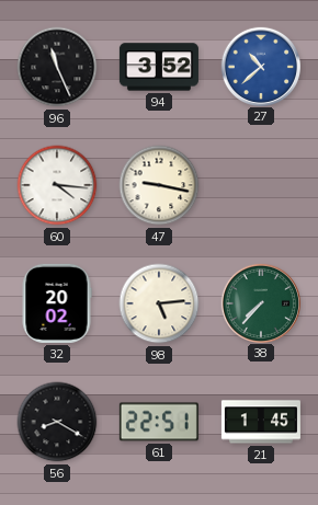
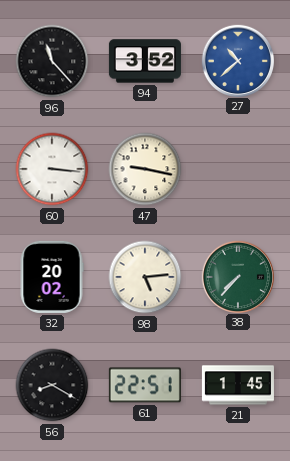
96: 11:26 -> 11:23 (52, 61)
60: 4:16 -> 3:16 (52, 169)
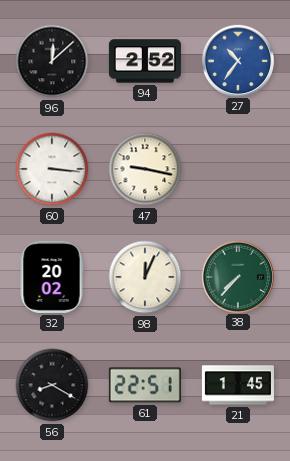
96: 11:23 -> 12:08 (52, 61)
94: 3:52 -> 2:52 (145, 61)
27: 10:38 -> 10:36 (237, 60)
98: 5:14 -> 12:04 (145, 277)
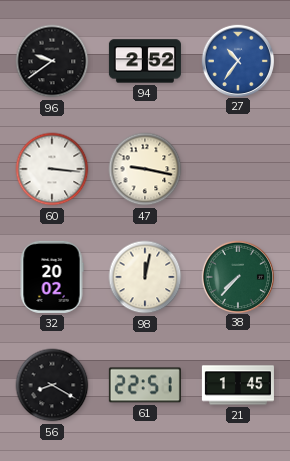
96: 12:08 -> 9:39 (52, 61)
98: 12:04 -> 12:02 (145, 277)
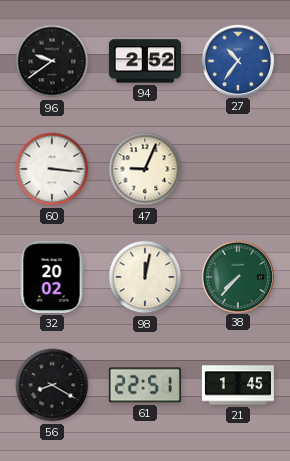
47: 9:17 -> 9:04 (145, 169)
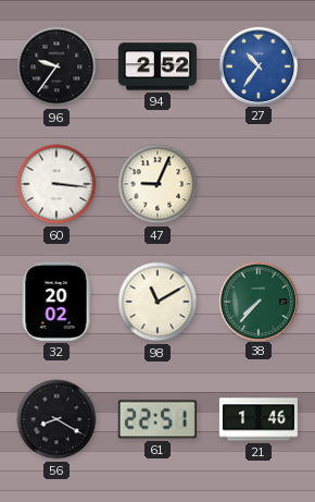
96: 9:39 -> 9:36 (56, 66)
98: 12:02 -> 11:10 (157, 302)
21: 1:45 -> 1:46 (259, 419)
